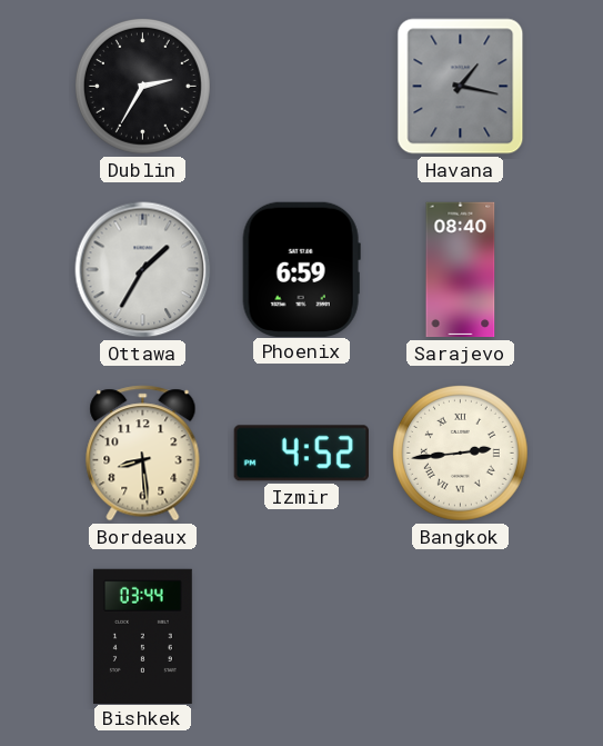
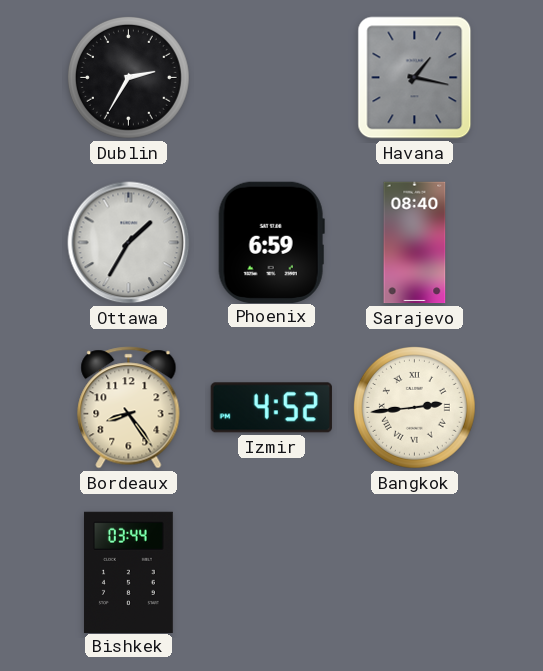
Bordeaux: 8:29 -> 8:24 (129, 408)
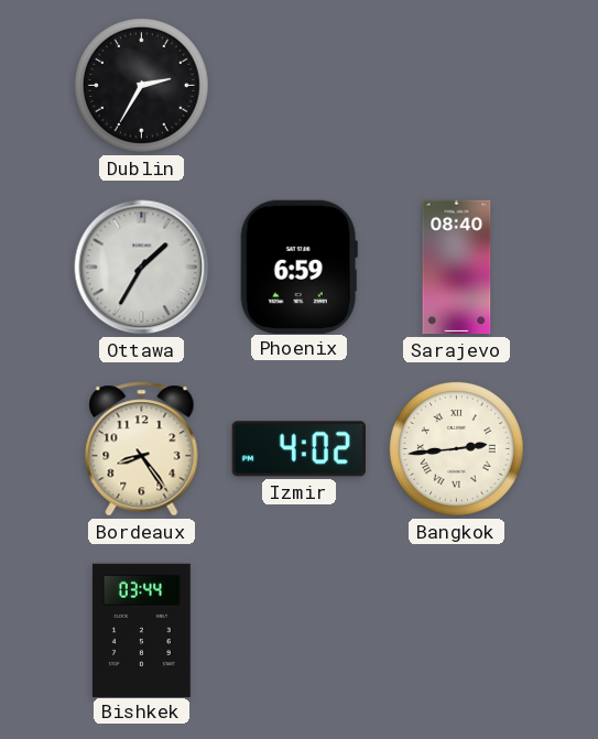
Havana: 1:17 -> none (415, 78)
Izmir: 4:52 -> 4:02 (298, 449)
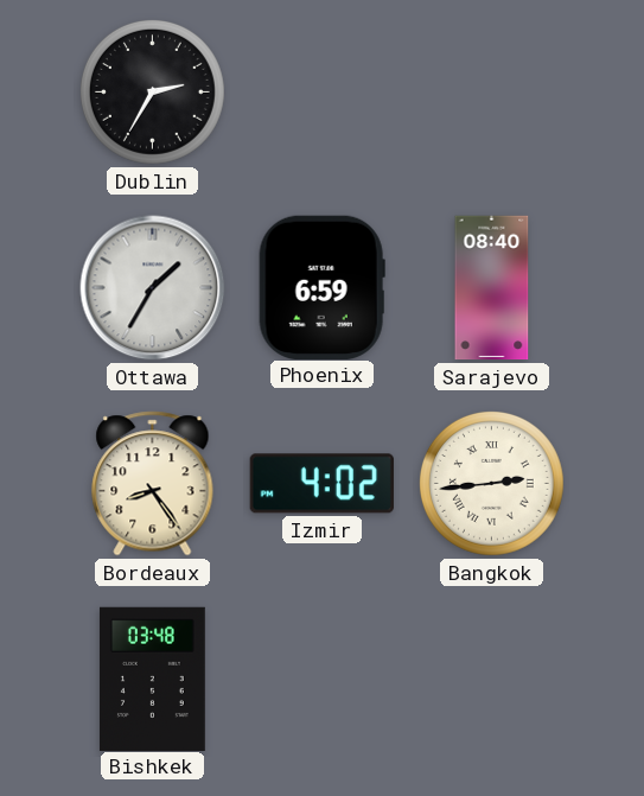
Bishkek: 03:44 -> 03:48 (152, 679)
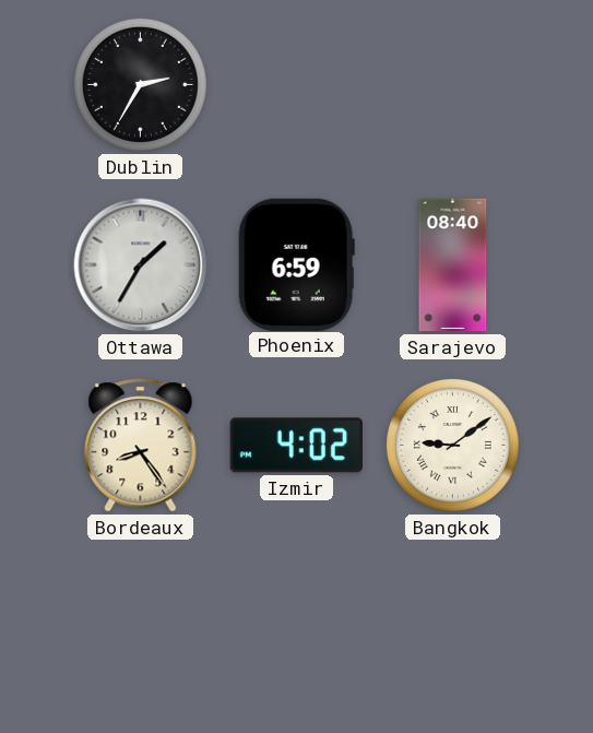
Bangkok: 2:44 -> 9:09 (452, 445)
Bishkek: 03:48 -> none (152, 679)
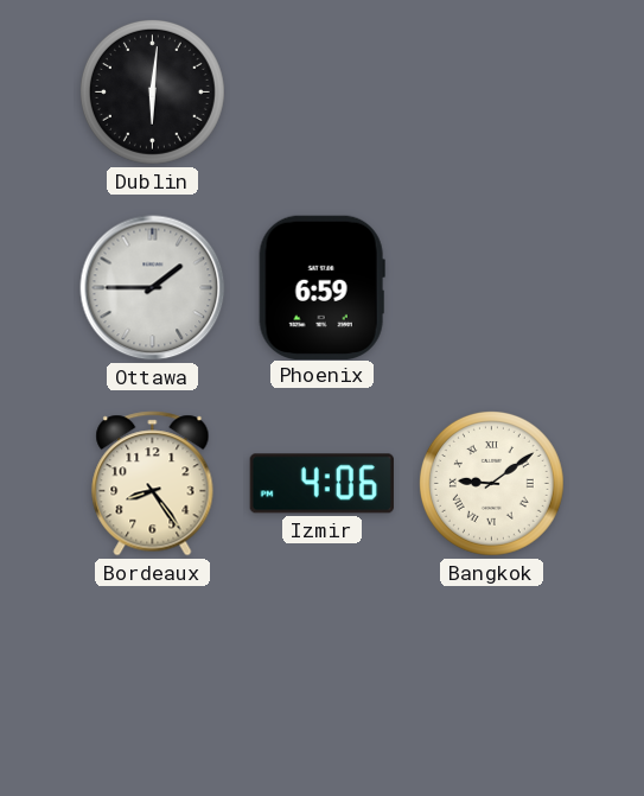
Dublin: 2:35 -> 6:01 (152, 91)
Ottawa: 1:35 -> 1:45 (153, 288)
Sarajevo: 08:40 -> none (453, 265)
Izmir: 4:02 -> 4:06 (321, 484)
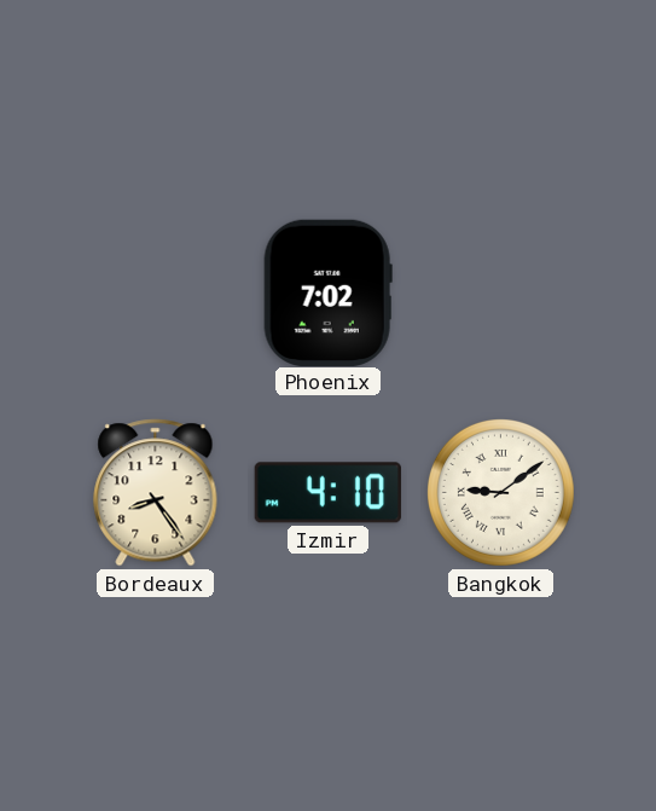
Dublin: 6:01 -> none (152, 91)
Ottawa: 1:45 -> none (153, 288)
Phoenix: 6:59 -> 7:02 (327, 292)
Izmir: 4:06 -> 4:10 (327, 493)
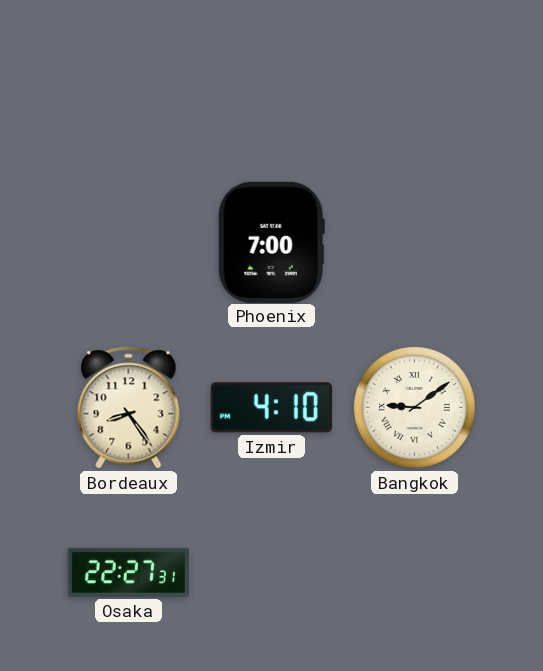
Phoenix: 7:02 -> 7:00 (271, 242)
Osaka: none -> 22:27 (128, 572)
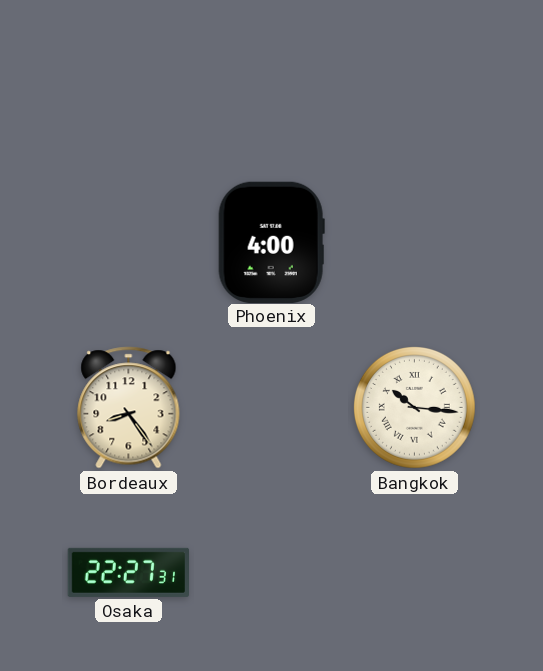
Phoenix: 7:00 -> 4:00 (271, 242)
Izmir: 4:10 -> none (271, 408)
Bangkok: 9:09 -> 10:16 (414, 407)
